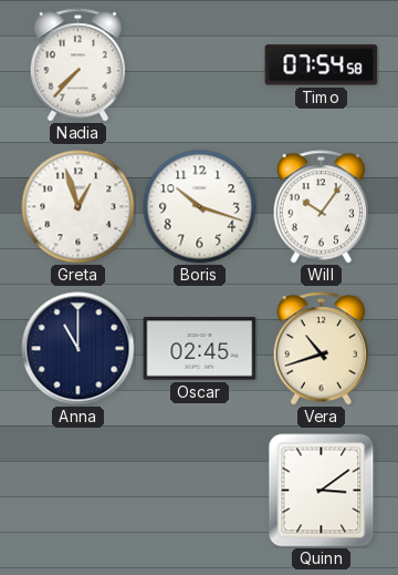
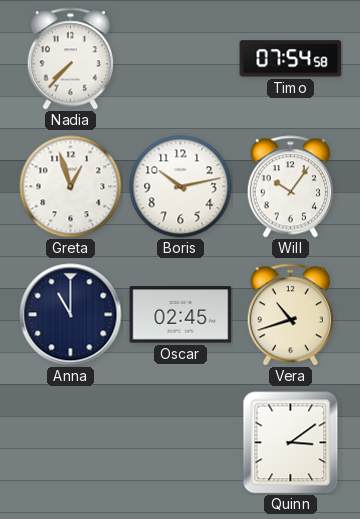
Boris: 10:18 -> 10:13 (181, 187)
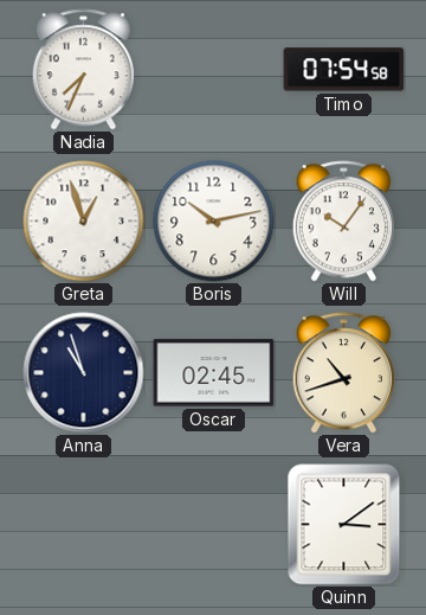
Nadia: 7:37 -> 7:34 (83, 70)
Anna: 11:00 -> 10:57 (84, 373)
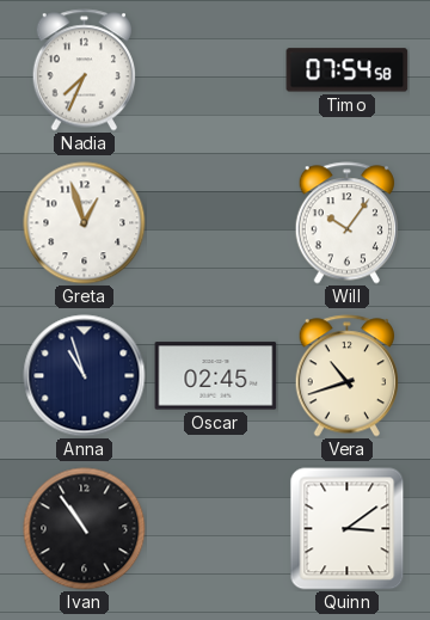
Boris: 10:13 -> none (214, 222)
Ivan: none -> 10:54 (85, 529)
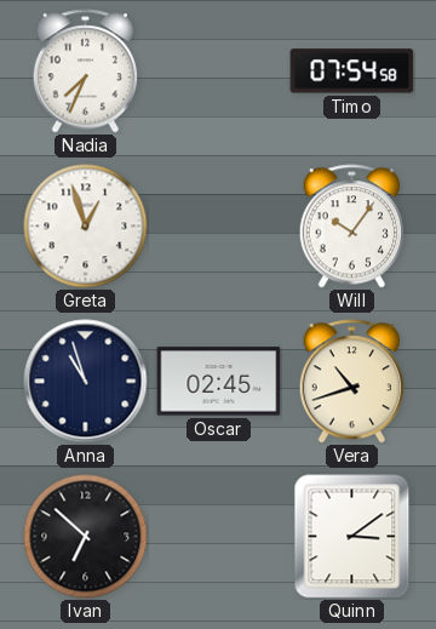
Ivan: 10:54 -> 6:52 (86, 537)
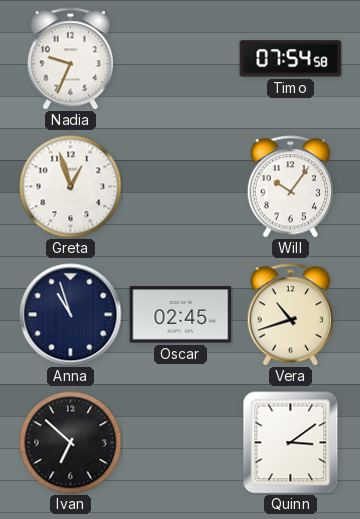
Nadia: 7:34 -> 9:34 (70, 59)
